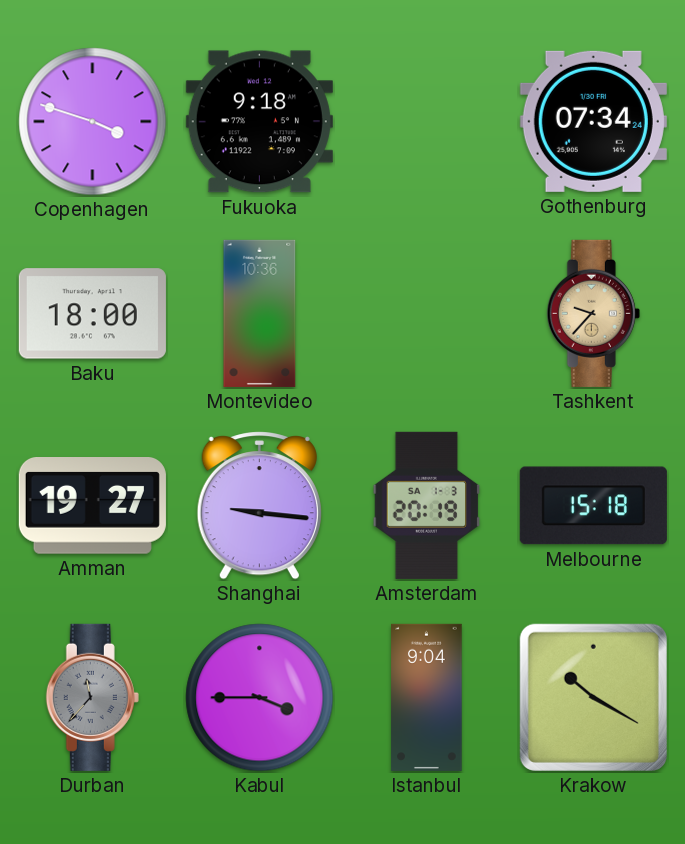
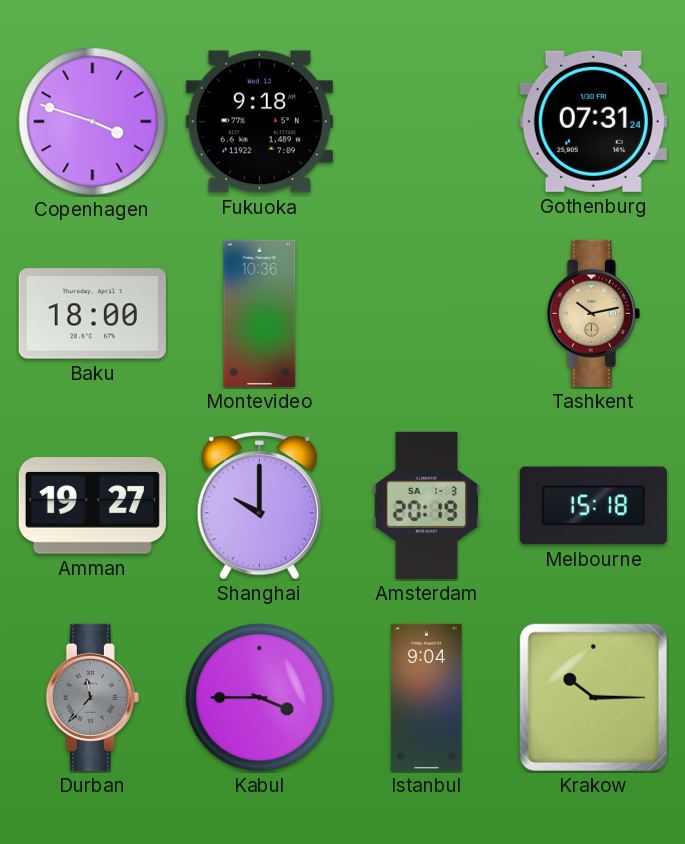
Gothenburg: 07:34 -> 07:31 (593, 121)
Tashkent: 9:37 -> 10:13 (593, 313)
Shanghai: 9:16 -> 10:00 (259, 506)
Krakow: 10:20 -> 10:15 (593, 697)
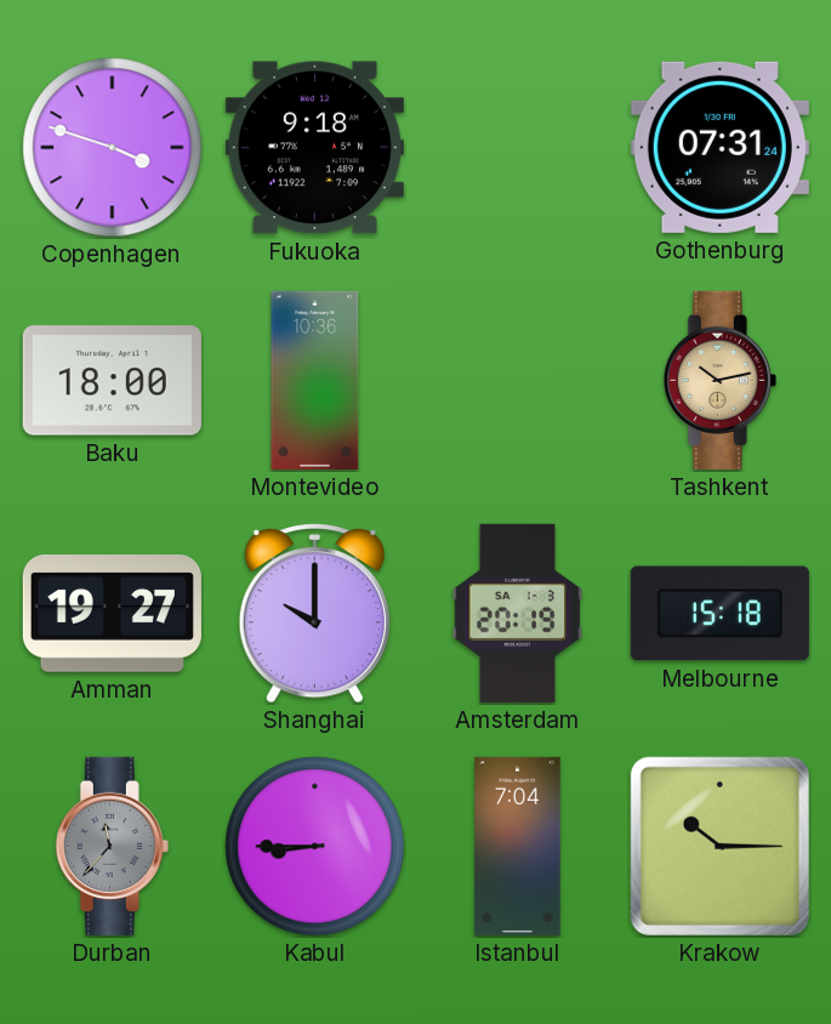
Kabul: 3:45 -> 8:45 (315, 847)
Istanbul: 9:04 -> 7:04 (518, 846)
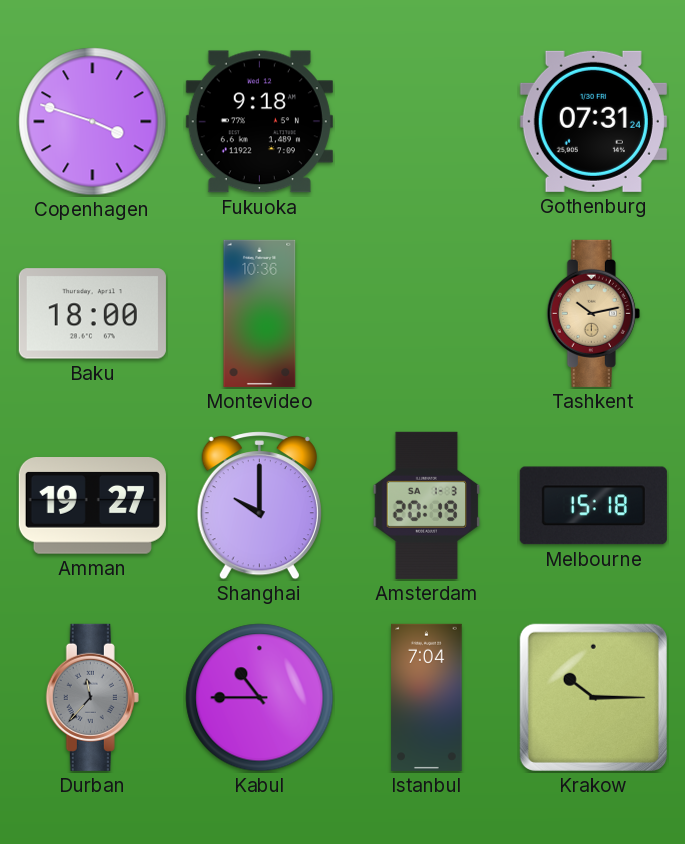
Kabul: 8:45 -> 10:45 (260, 698)
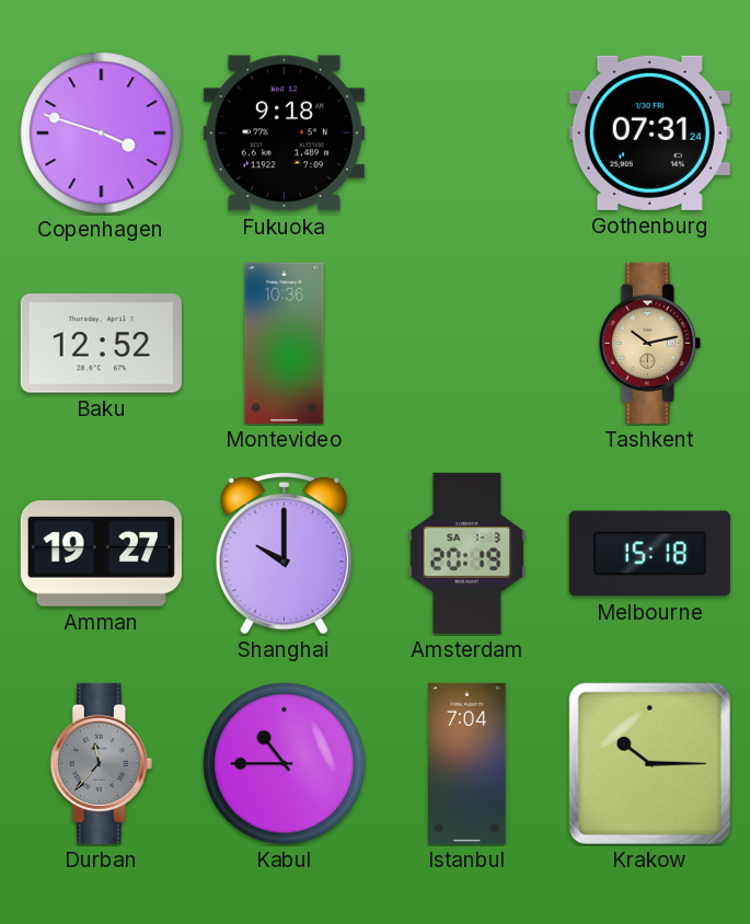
Baku: 18:00 -> 12:52 (101, 344)
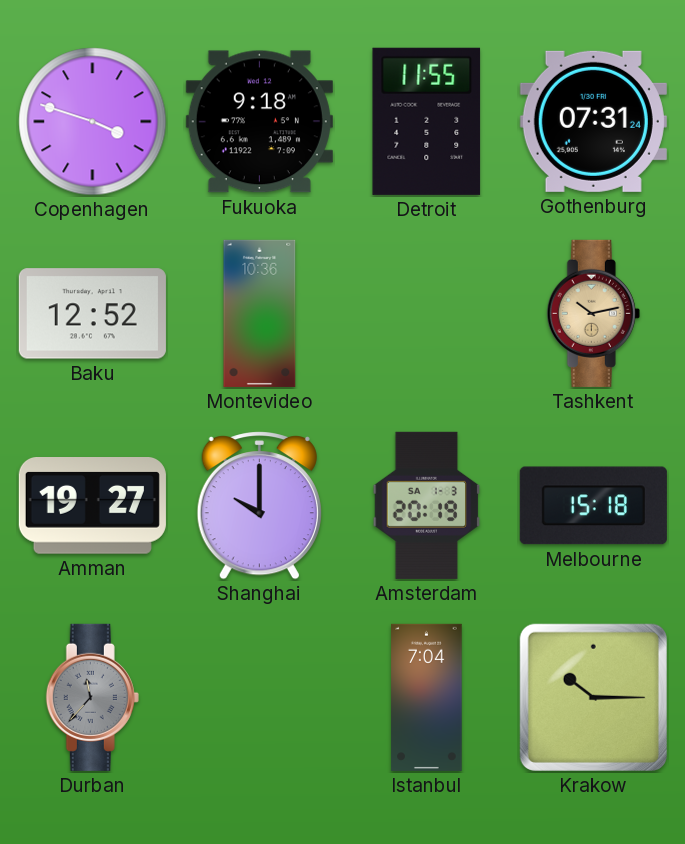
Detroit: none -> 11:55 (427, 121)
Kabul: 10:45 -> none (285, 764)
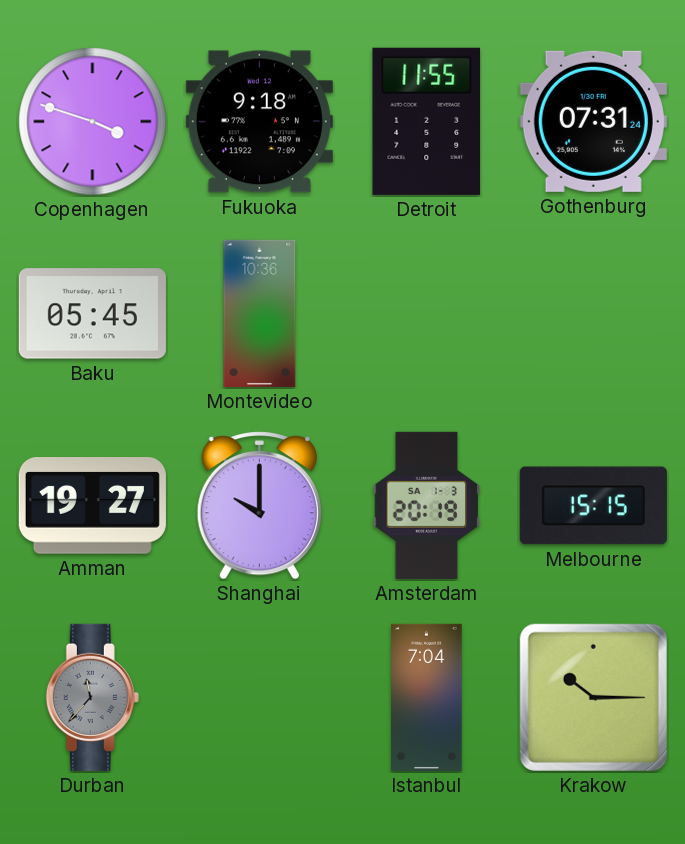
Baku: 12:52 -> 05:45 (92, 314)
Tashkent: 10:13 -> none (593, 313)
Melbourne: 15:18 -> 15:15 (593, 506)
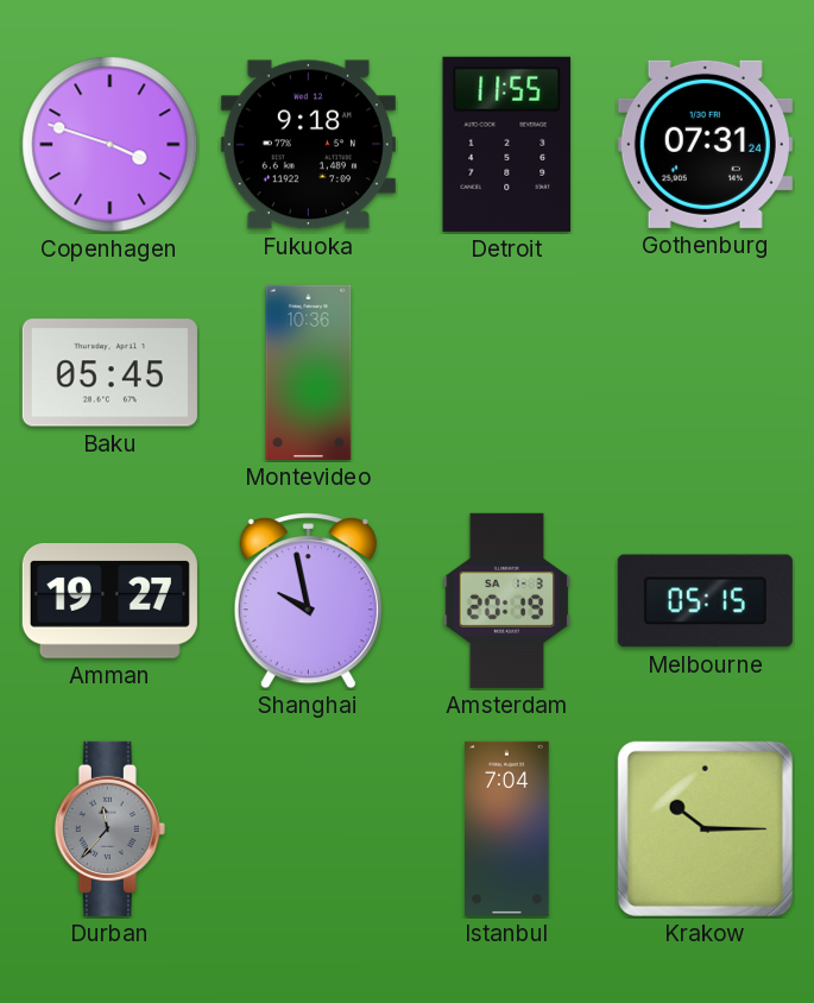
Shanghai: 10:00 -> 9:58 (308, 601)
Melbourne: 15:15 -> 05:15 (705, 601)
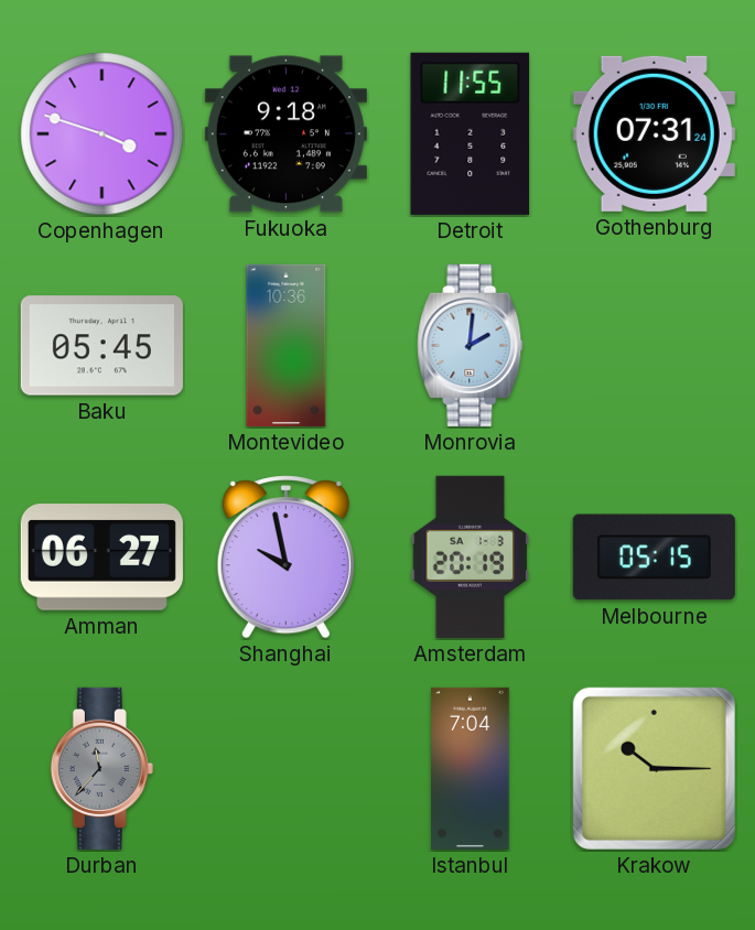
Monrovia: none -> 2:01 (471, 345)
Amman: 19:27 -> 06:27 (101, 558)
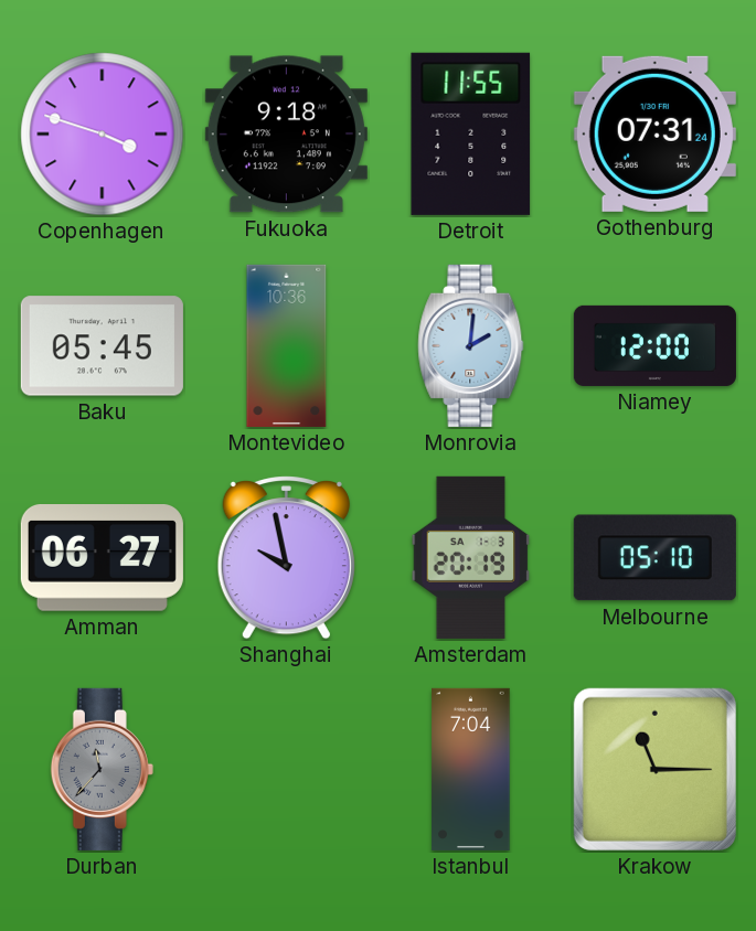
Niamey: none -> 12:00 (654, 345)
Melbourne: 05:15 -> 05:10 (654, 558)
Krakow: 10:15 -> 11:15 (654, 769)
